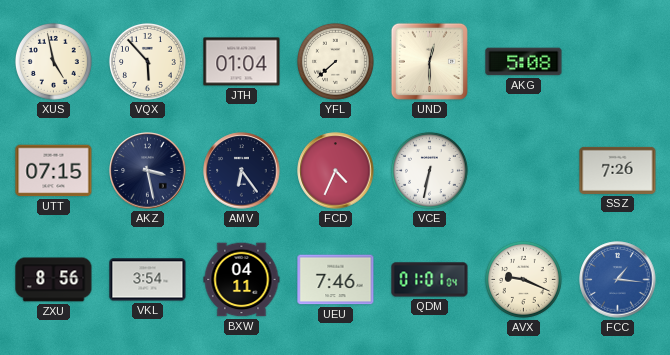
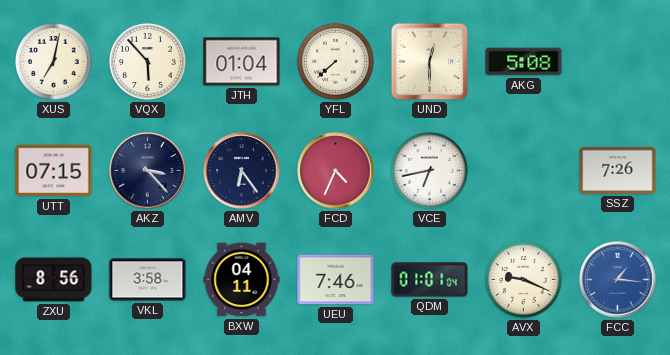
XUS: 4:58 -> 7:02 (53, 61)
AKZ: 3:28 -> 3:23 (148, 171)
VCE: 6:32 -> 6:43 (429, 170)
VKL: 3:54 -> 3:58 (148, 280)
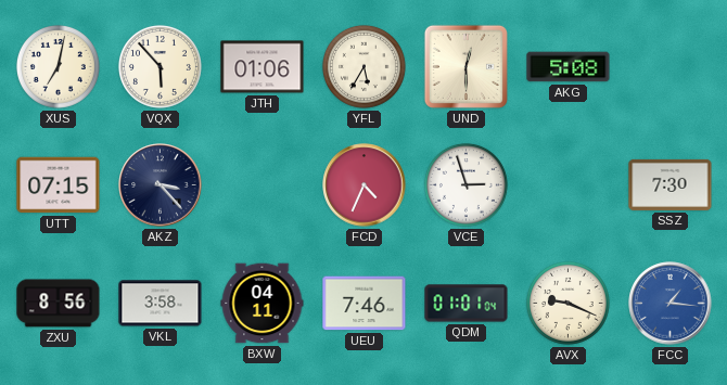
JTH: 01:04 -> 01:06 (263, 67)
YFL: 7:38 -> 5:35 (363, 66)
AMV: 6:24 -> none (242, 171)
VCE: 6:43 -> 2:57 (465, 184)
SSZ: 7:26 -> 7:30 (671, 184)
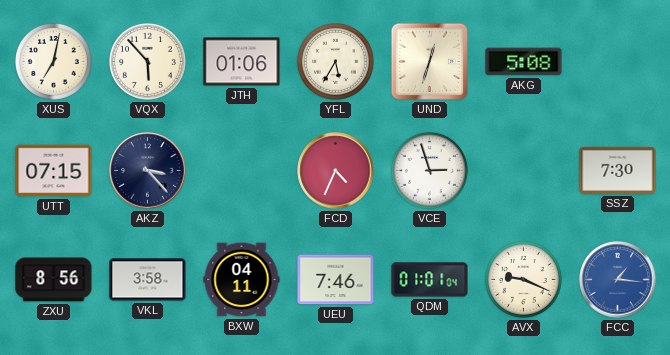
UND: 12:30 -> 12:33 (429, 61)
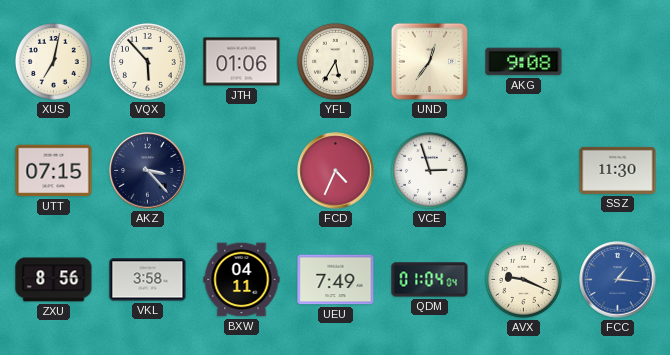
UND: 12:33 -> 12:36 (429, 61)
AKG: 5:08 -> 9:08 (524, 62)
SSZ: 7:30 -> 11:30 (618, 170)
UEU: 7:46 -> 7:49 (336, 280)
QDM: 01:01 -> 01:04 (430, 280)
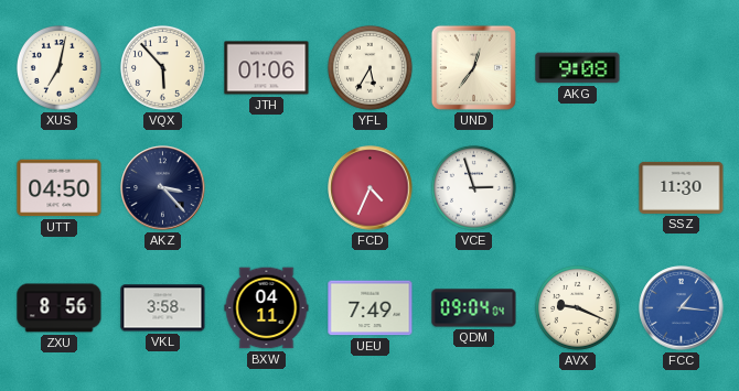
UTT: 07:15 -> 04:50 (60, 188)
QDM: 01:04 -> 09:04 (474, 308)
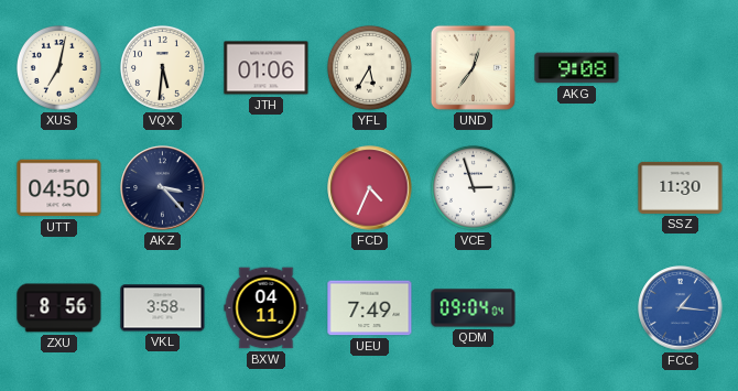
VQX: 5:53 -> 5:31 (162, 67)
AVX: 9:19 -> none (577, 307)
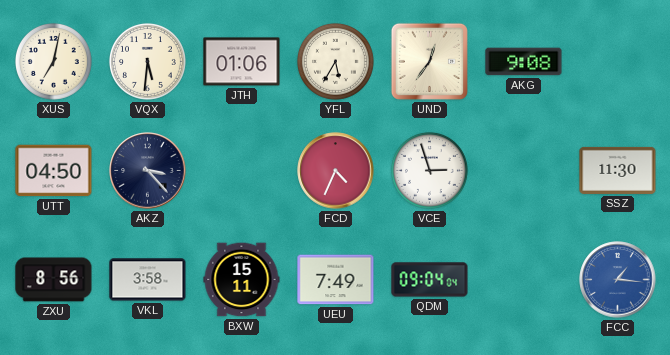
BXW: 04:11 -> 15:11 (242, 280)
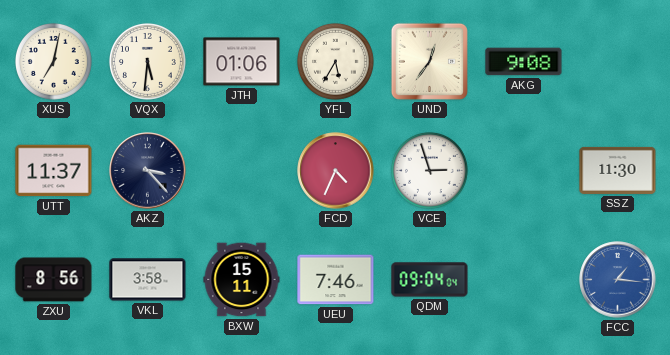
UTT: 04:50 -> 11:37 (54, 171)
UEU: 7:49 -> 7:46 (336, 280)
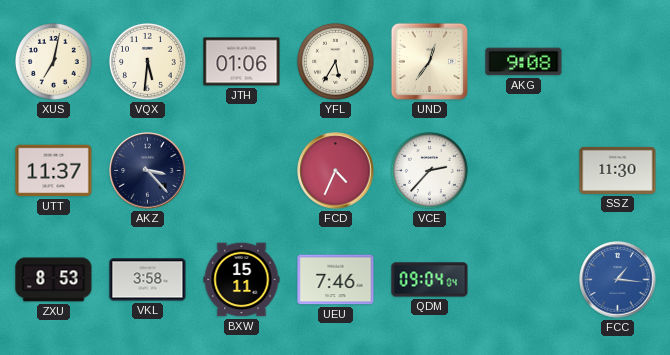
VCE: 2:57 -> 2:37 (429, 170)
ZXU: 8:56 -> 8:53 (54, 280)
